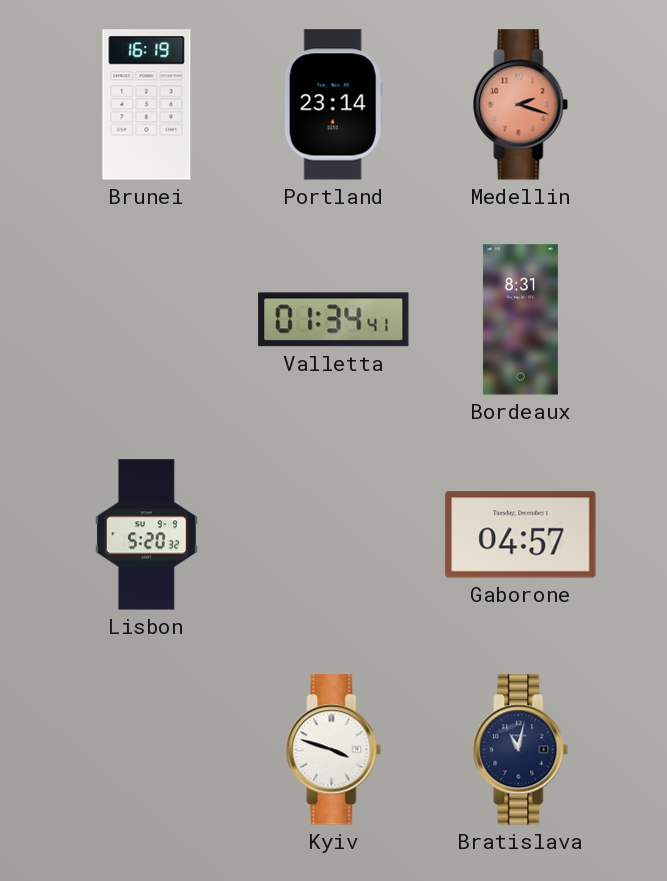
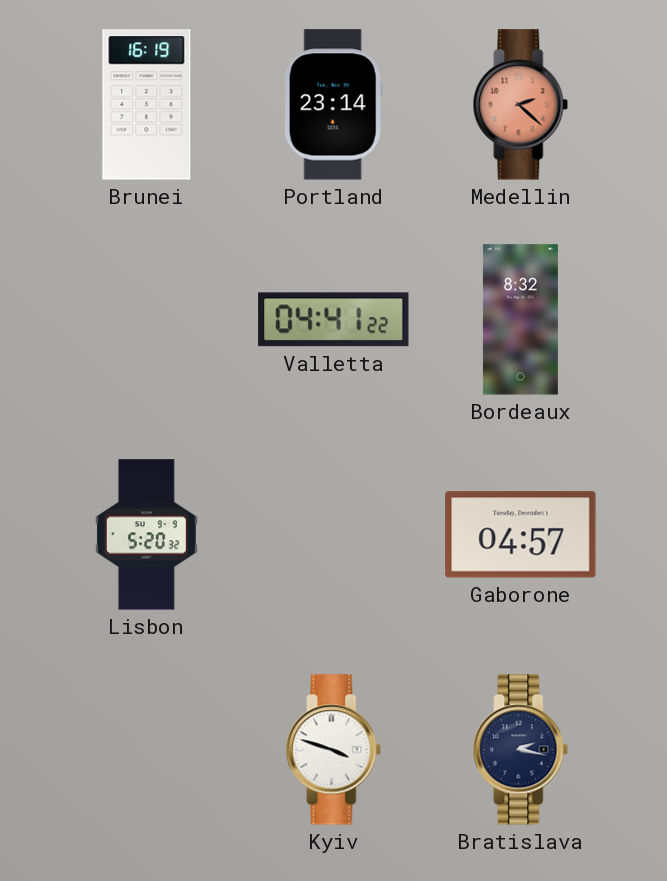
Medellin: 2:18 -> 2:22 (521, 105)
Valletta: 01:34 -> 04:41 (334, 320)
Bordeaux: 8:31 -> 8:32 (520, 320)
Bratislava: 11:02 -> 2:17 (521, 750)
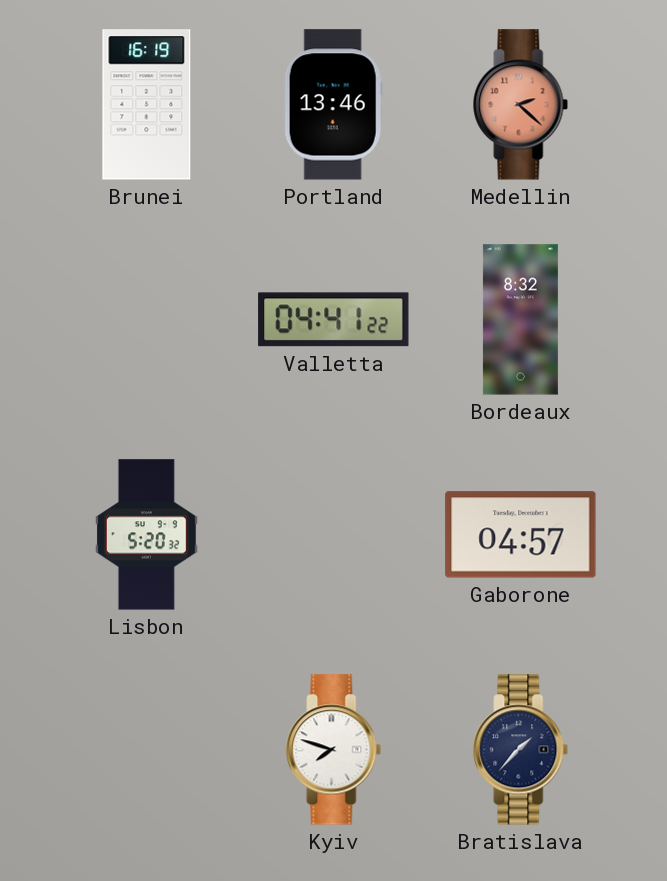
Portland: 23:14 -> 13:46 (333, 105)
Kyiv: 3:48 -> 7:48 (334, 750)
Bratislava: 2:17 -> 1:37 (521, 750)
